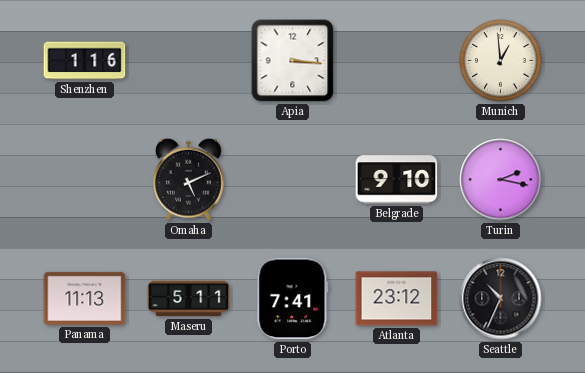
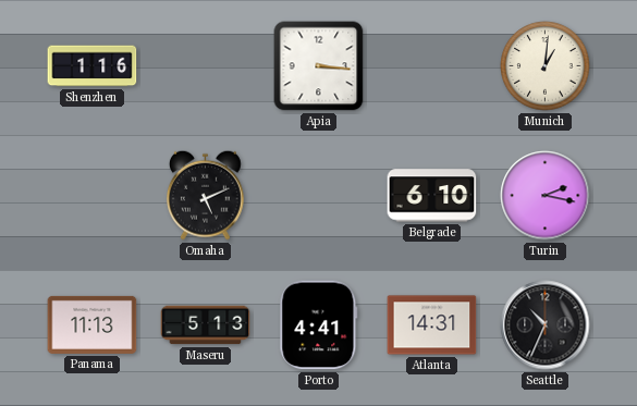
Munich: 12:59 -> 1:01 (546, 66)
Belgrade: 9:10 -> 6:10 (432, 196)
Maseru: 5:11 -> 5:13 (206, 325)
Porto: 7:41 -> 4:41 (319, 325)
Atlanta: 23:12 -> 14:31 (432, 325)
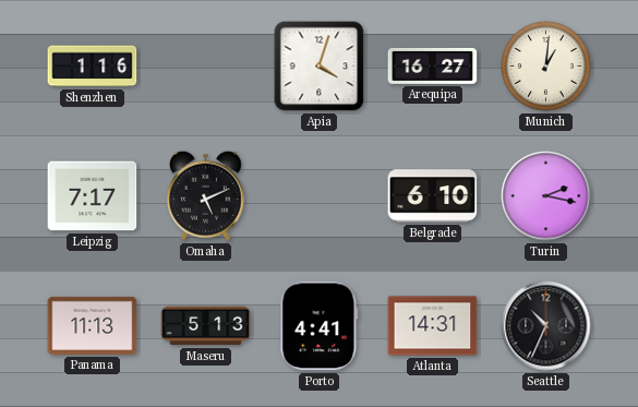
Apia: 3:16 -> 4:03 (320, 67)
Arequipa: none -> 16:27 (433, 65)
Leipzig: none -> 7:17 (93, 196)
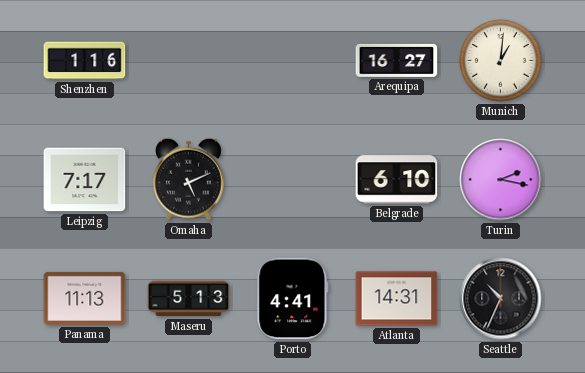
Apia: 4:03 -> none (320, 67)
